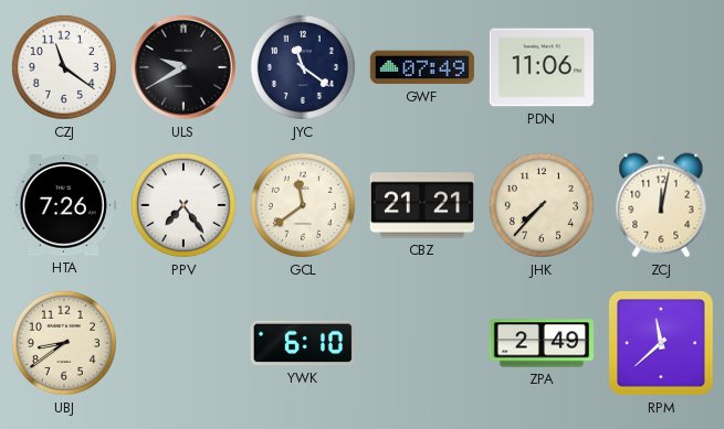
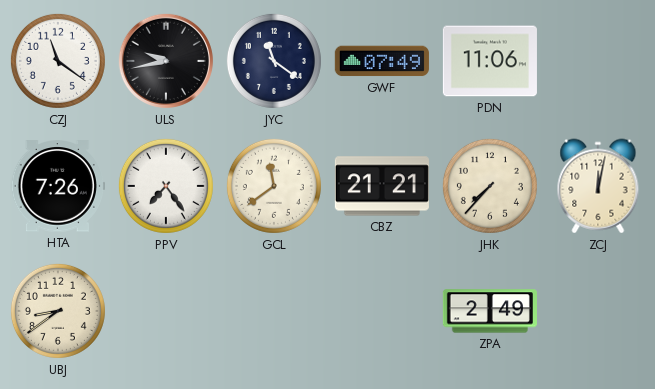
ULS: 9:40 -> 9:43 (166, 61)
YWK: 6:10 -> none (303, 343)
RPM: 11:38 -> none (661, 343)
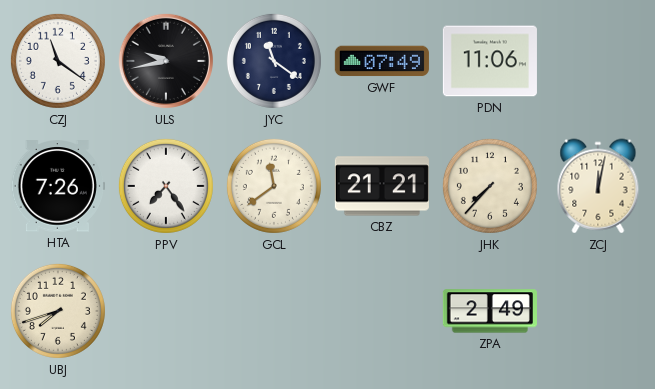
UBJ: 8:39 -> 7:42 (58, 311)
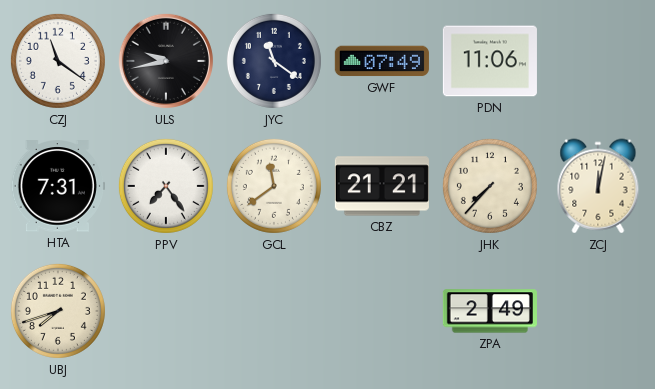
HTA: 7:26 -> 7:31 (58, 186)
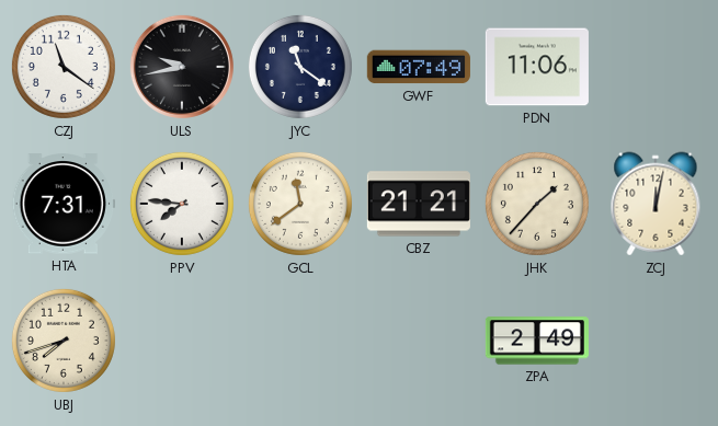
PPV: 7:24 -> 7:46 (182, 204)
JHK: 7:37 -> 1:37 (537, 204)
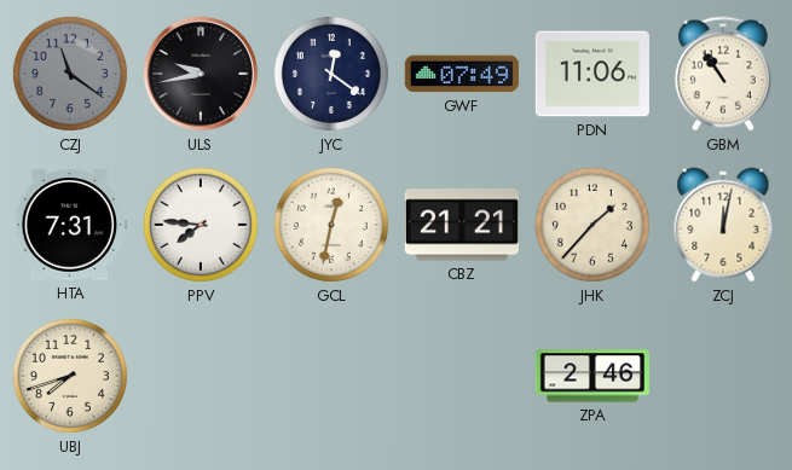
CZJ dial: white -> grey (70, 74)
JYC: 11:21 -> 12:21 (331, 74)
GBM: none -> 10:54 (723, 74)
GCL: 11:39 -> 12:32 (331, 225)
ZPA: 2:49 -> 2:46 (592, 376)
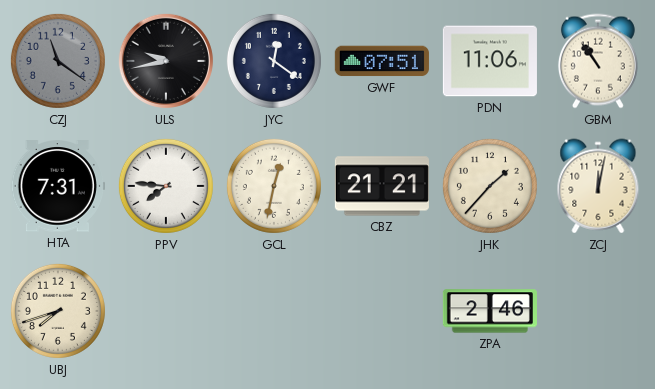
GWF: 07:49 -> 07:51 (382, 61)
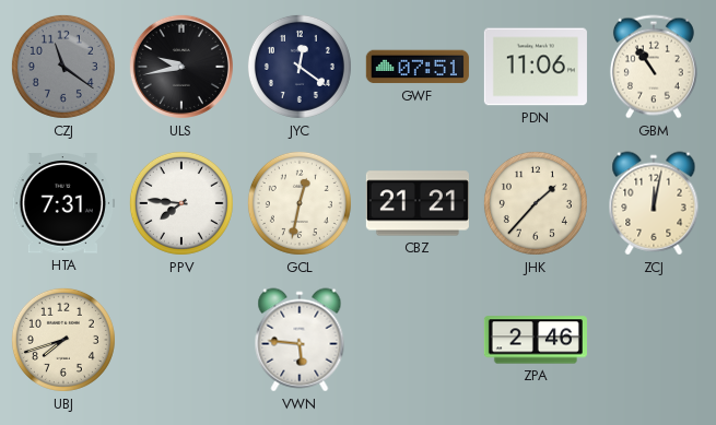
VWN: none -> 5:46 (300, 340)
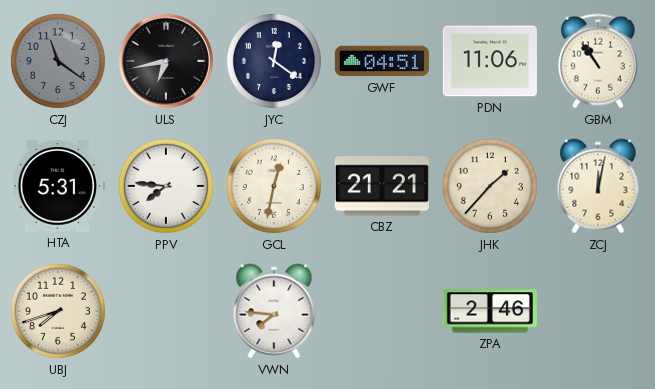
ULS: 9:43 -> 6:43 (166, 61)
GWF: 07:51 -> 04:51 (382, 61)
HTA: 7:31 -> 5:31 (58, 186)
VWN: 5:46 -> 7:46 (274, 311)
